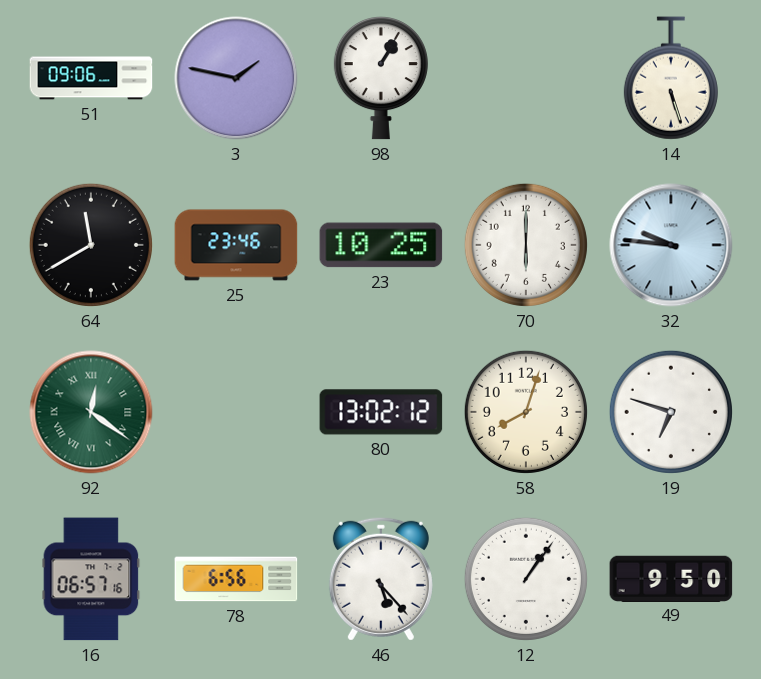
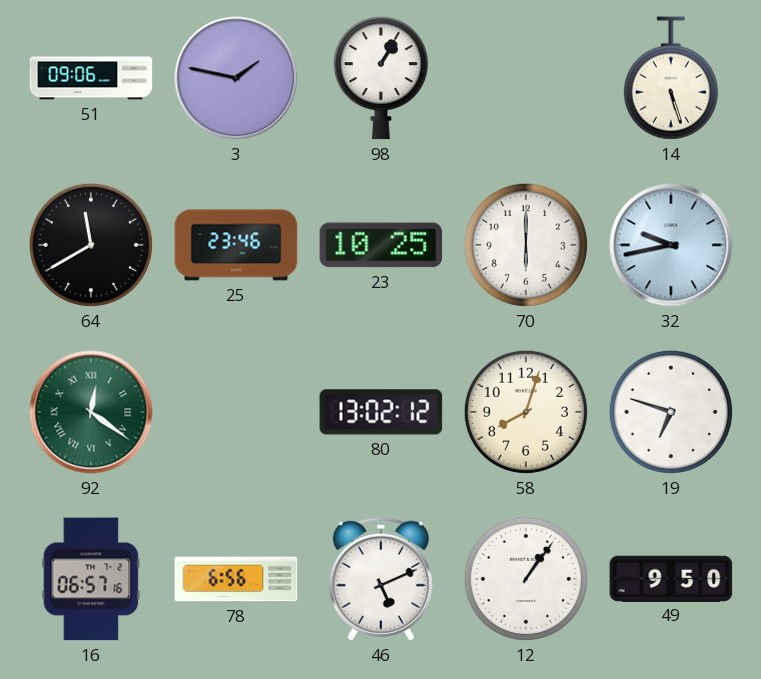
32: 9:46 -> 9:43 (671, 245)
46: 5:23 -> 5:11 (381, 579)
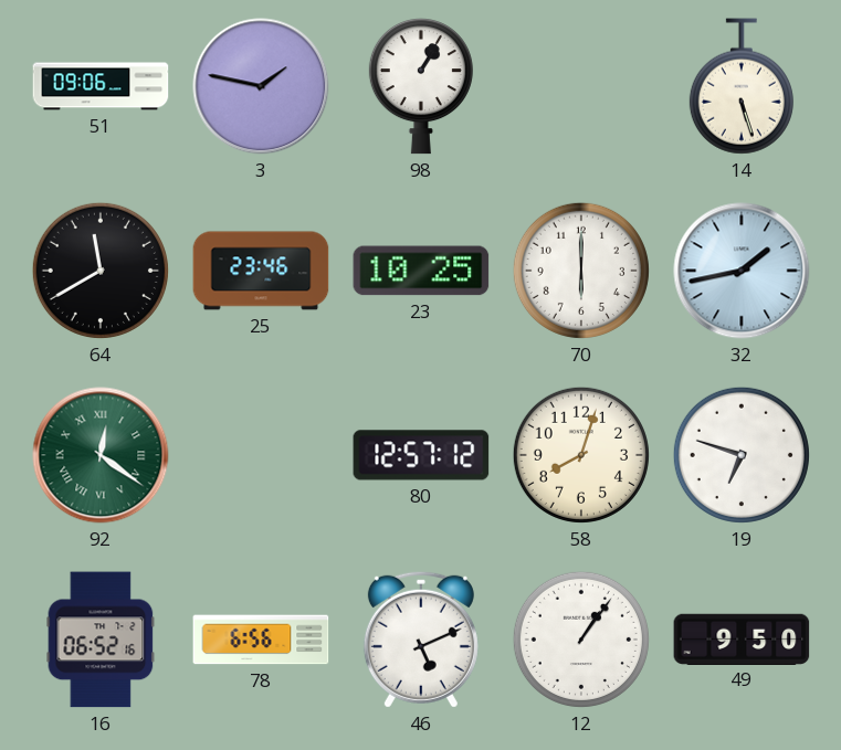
32: 9:43 -> 1:43 (742, 271)
80: 13:02 -> 12:57 (421, 455)
16: 06:57 -> 06:52 (101, 640)
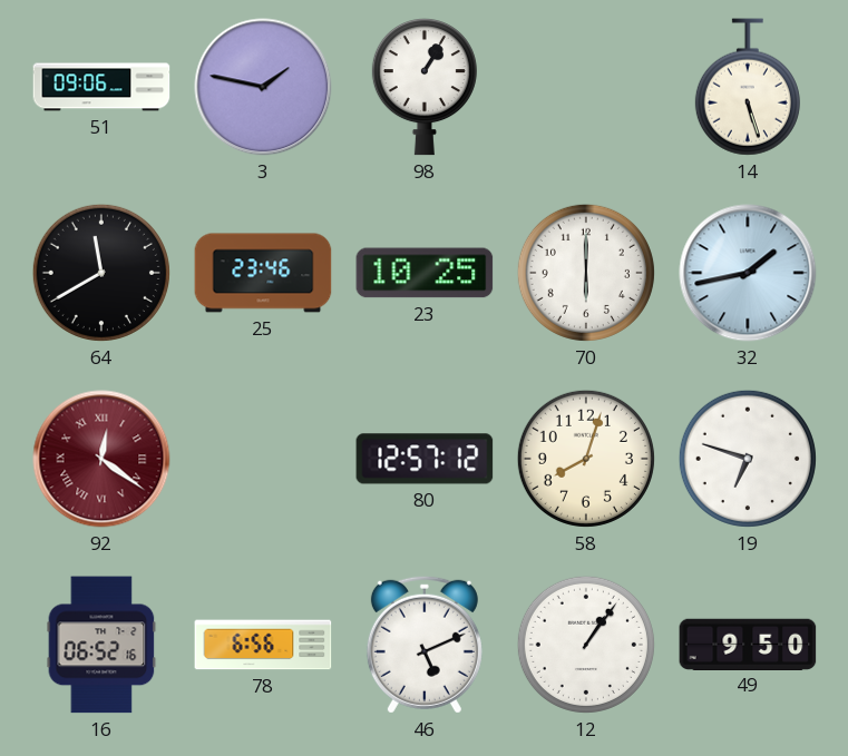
92 dial: green -> burgundy (101, 459)
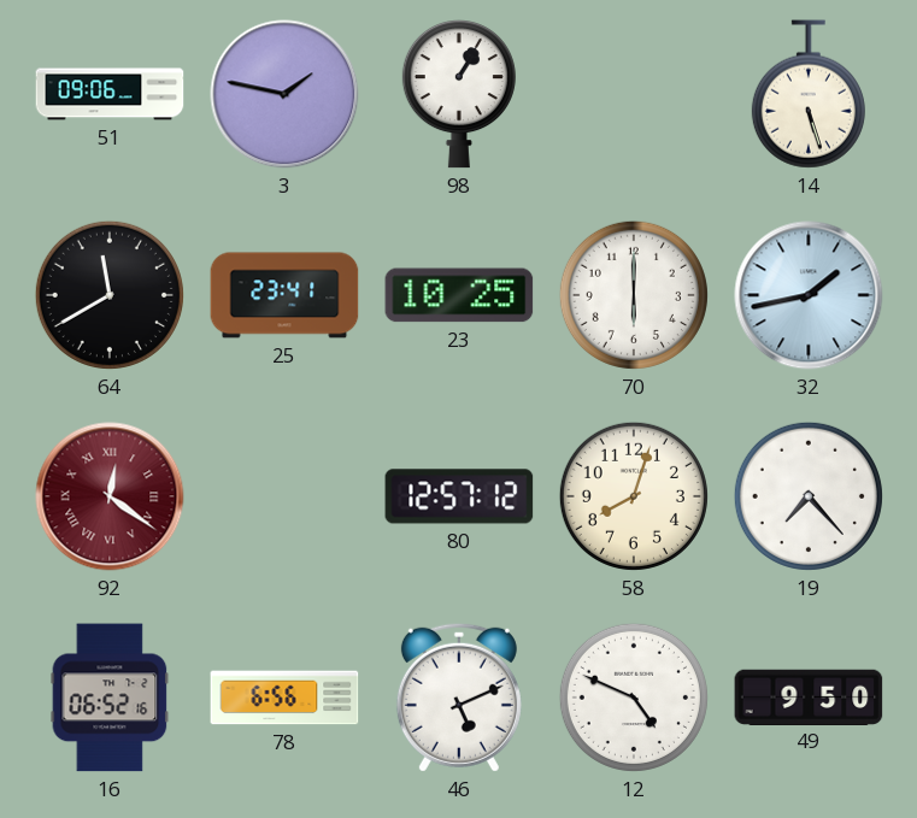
25: 23:46 -> 23:41 (284, 295)
19: 6:48 -> 7:23 (809, 496)
12: 1:06 -> 4:49 (634, 698)
